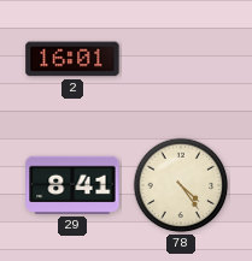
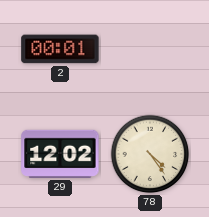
2: 16:01 -> 00:01 (60, 49)
29: 8:41 -> 12:02 (60, 154)
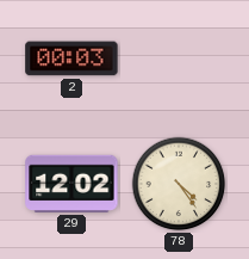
2: 00:01 -> 00:03 (71, 58)
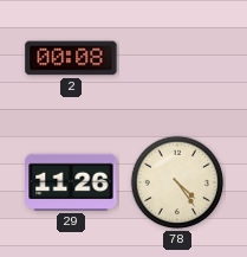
2: 00:03 -> 00:08 (71, 58)
29: 12:02 -> 11:26 (71, 182)
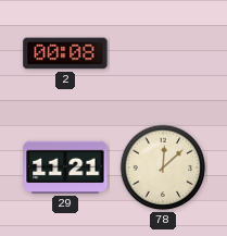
29: 11:26 -> 11:21 (65, 167)
78: 4:24 -> 12:08 (163, 167)
